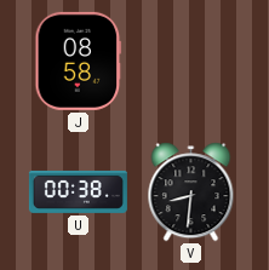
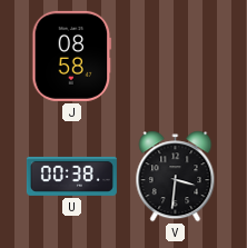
V: 8:31 -> 3:31 (176, 177)
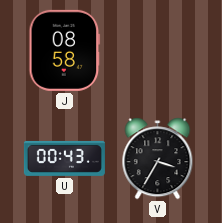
U: 00:38 -> 00:43 (64, 158)
V: 3:31 -> 3:35 (158, 159)
